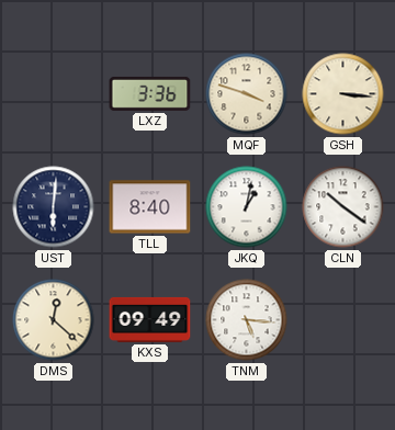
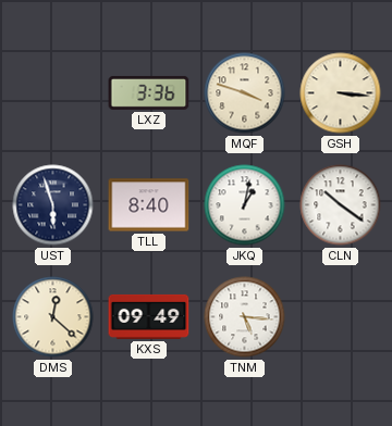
UST: 6:01 -> 5:57 (53, 205)
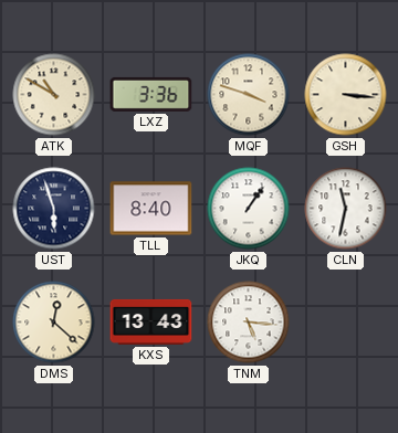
ATK: none -> 10:50 (54, 95)
JKQ: 1:02 -> 1:06 (249, 209)
CLN: 10:21 -> 11:32 (346, 209)
KXS: 09:49 -> 13:43 (151, 321)
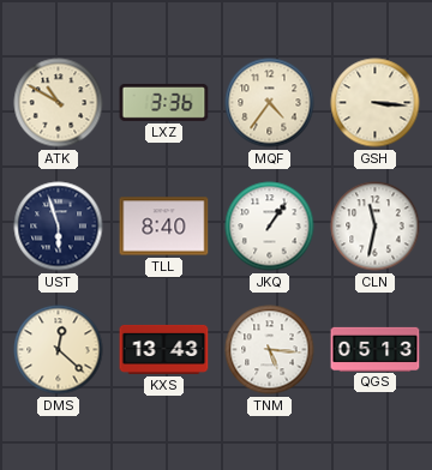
MQF: 3:48 -> 4:36 (270, 103)
QGS: none -> 05:13 (376, 349)
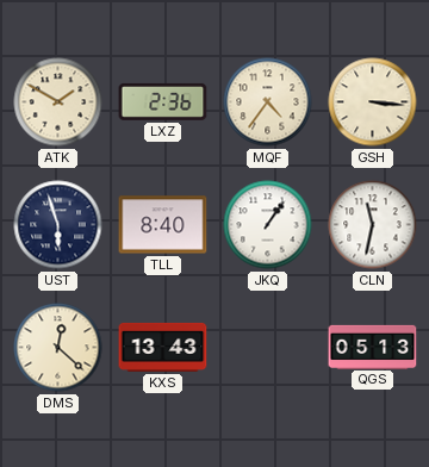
ATK: 10:50 -> 1:50 (58, 102)
LXZ: 3:36 -> 2:36 (163, 101)
TNM: 5:16 -> none (270, 350)
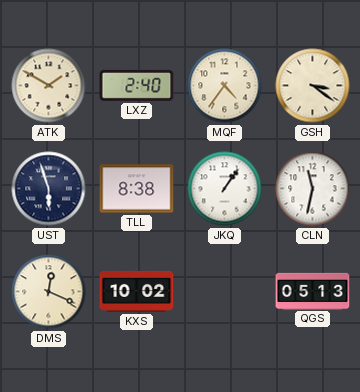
LXZ: 2:36 -> 2:40 (137, 85)
GSH: 3:16 -> 3:21 (313, 86)
TLL: 8:40 -> 8:38 (137, 189)
DMS: 12:22 -> 12:19 (49, 292)
KXS: 13:43 -> 10:02 (137, 291)
